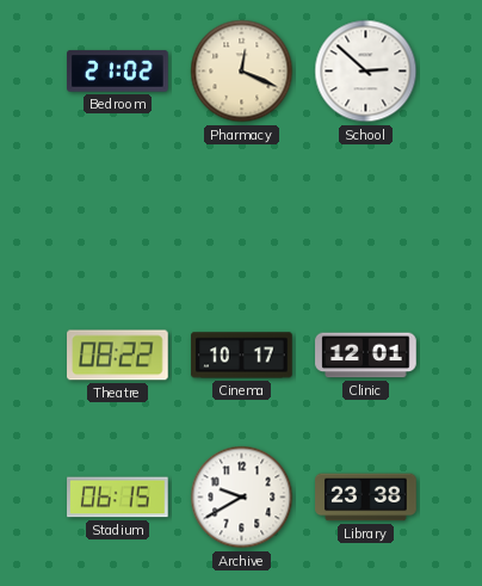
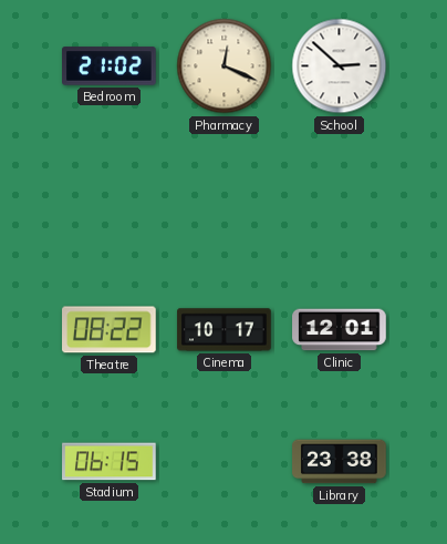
Archive: 9:40 -> none (242, 498)
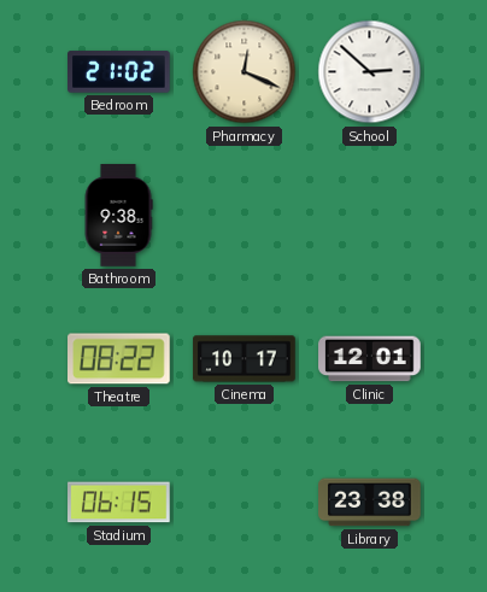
Bathroom: none -> 9:38 (118, 216)
